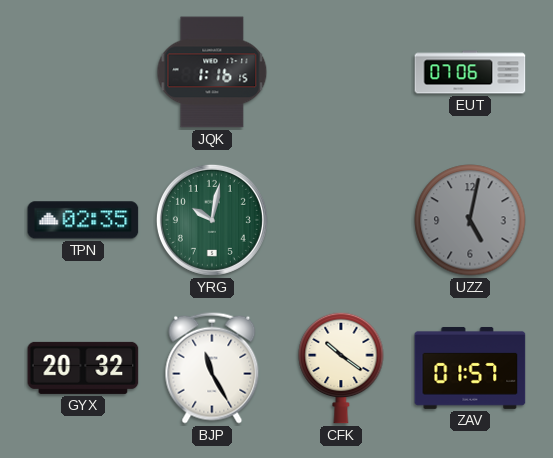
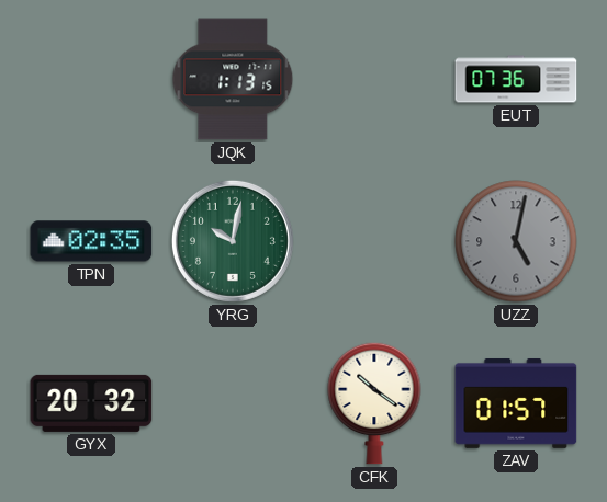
JQK: 1:16 -> 1:13 (233, 79)
EUT: 07:06 -> 07:36 (516, 79)
BJP: 11:25 -> none (212, 368)
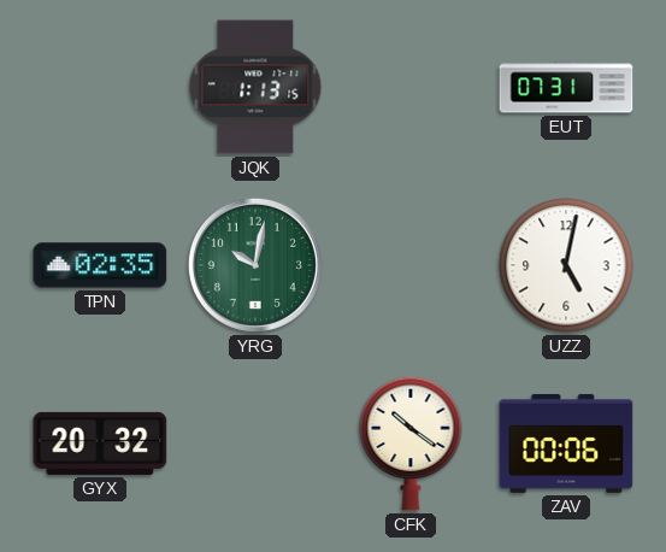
EUT: 07:36 -> 07:31 (566, 87)
UZZ dial: grey -> white (566, 265)
ZAV: 01:57 -> 00:06 (566, 444)
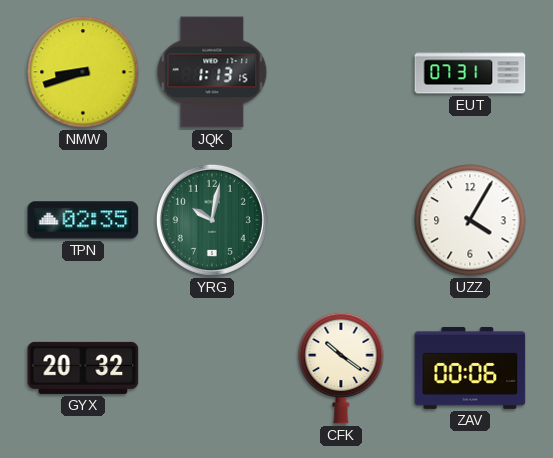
NMW: none -> 8:42 (83, 72)
UZZ: 5:02 -> 4:05 (470, 220)
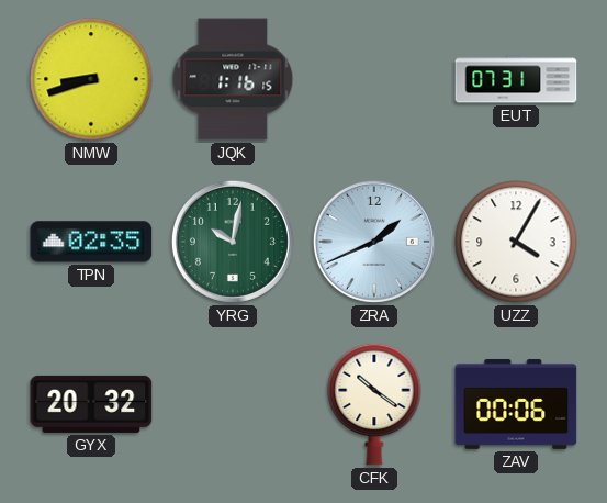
JQK: 1:13 -> 1:16 (233, 79)
ZRA: none -> 1:41 (374, 242)
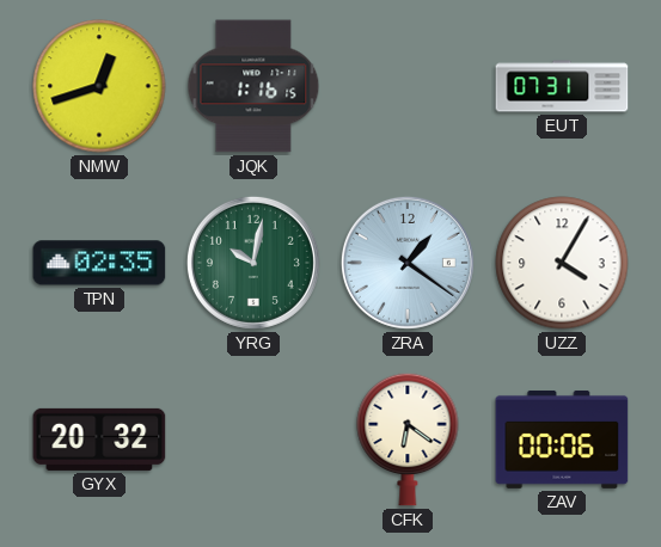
NMW: 8:42 -> 12:42 (99, 86)
ZRA: 1:41 -> 1:21 (408, 263)
CFK: 10:21 -> 6:21 (408, 440)
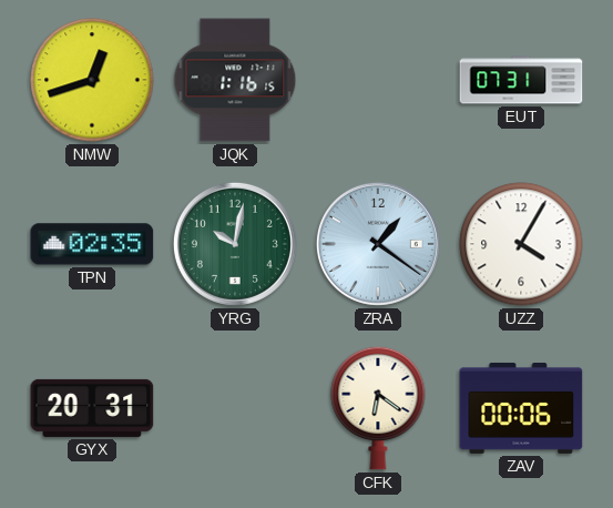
GYX: 20:32 -> 20:31 (92, 408)
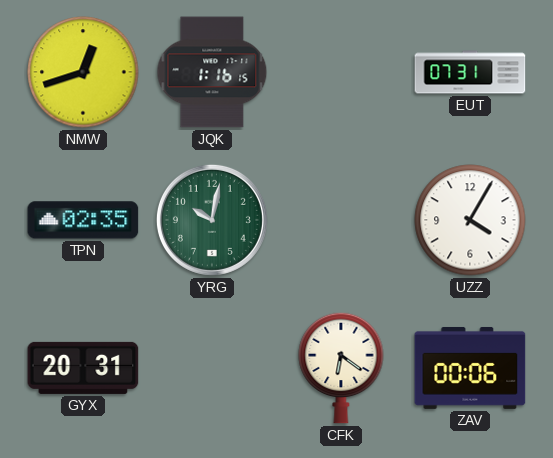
ZRA: 1:21 -> none (378, 244)
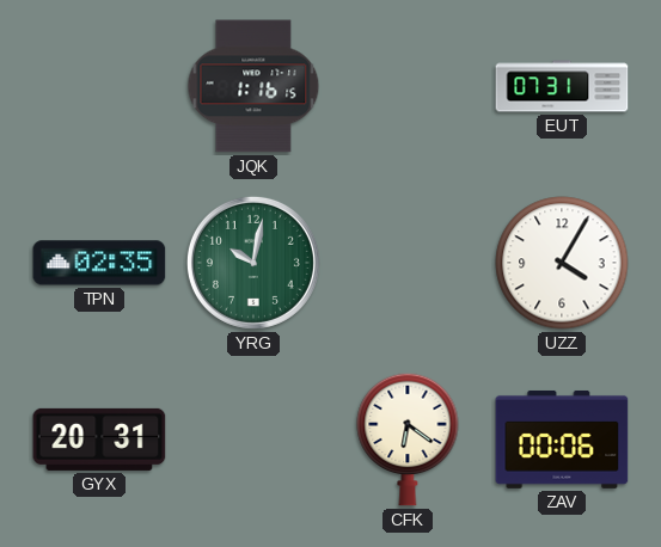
NMW: 12:42 -> none (83, 72)
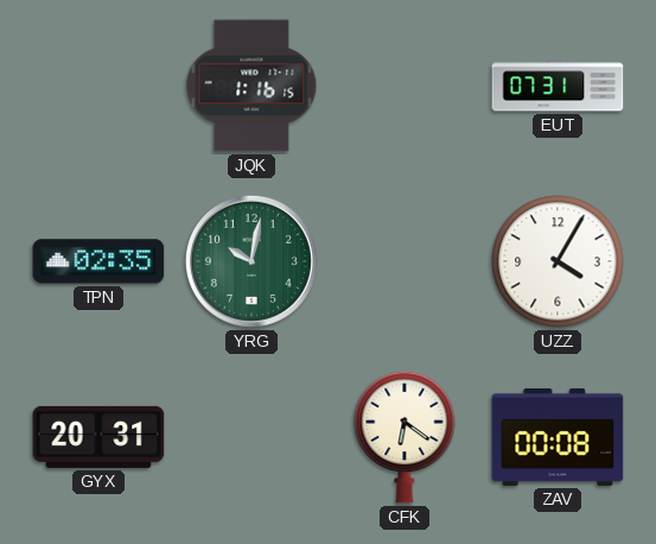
ZAV: 00:06 -> 00:08 (558, 437)
